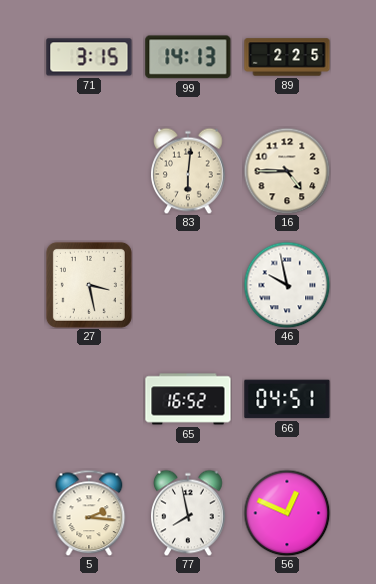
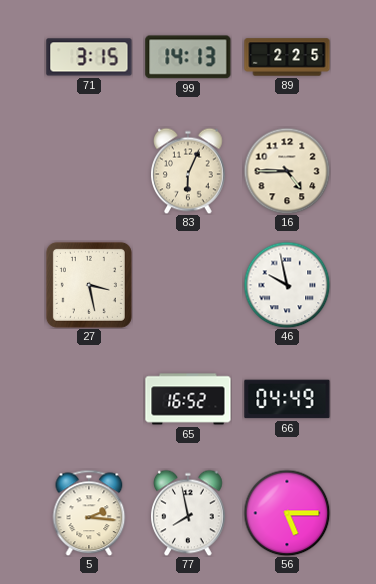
83: 6:01 -> 6:04 (189, 171)
66: 04:51 -> 04:49 (287, 399)
56: 12:49 -> 5:15 (287, 513)
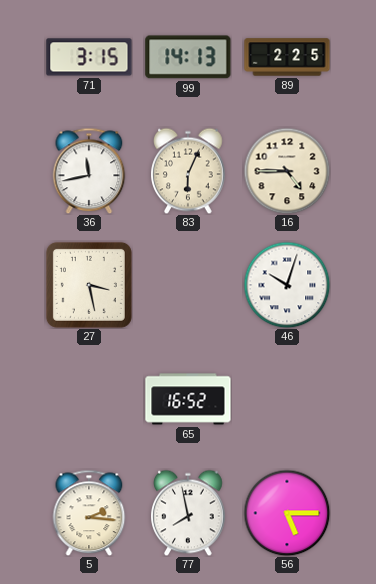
36: none -> 11:43 (89, 171)
46: 9:58 -> 10:03 (287, 285)
66: 04:49 -> none (287, 399)
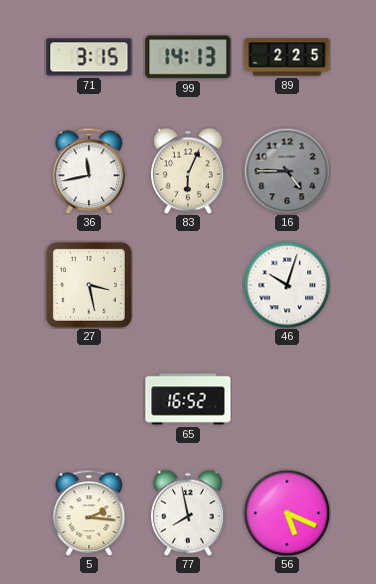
16 dial: cream -> grey (287, 171)
56: 5:15 -> 5:19 (287, 513)
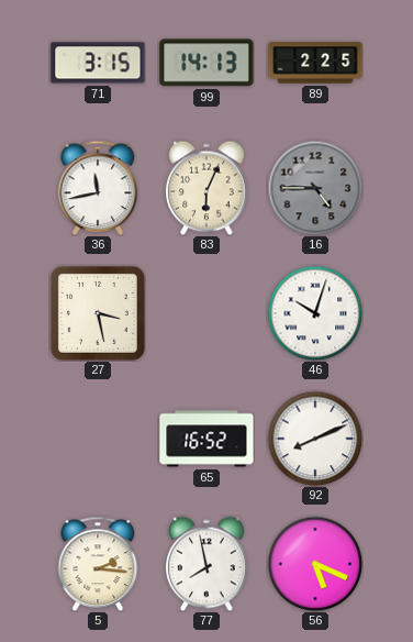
92: none -> 8:11 (315, 439)
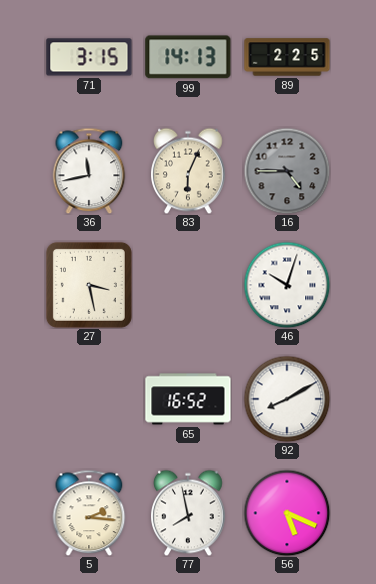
92: 8:11 -> 8:10 (287, 399)
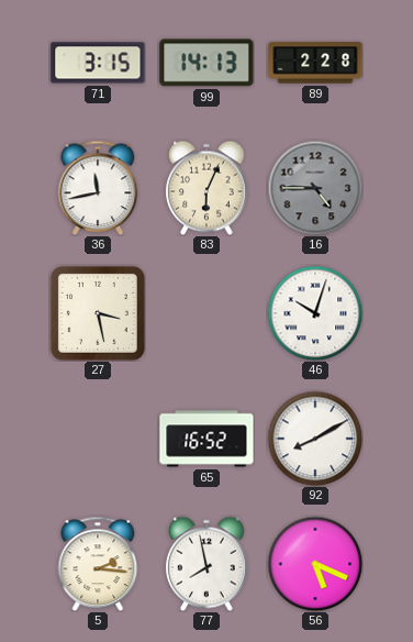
89: 2:25 -> 2:28 (315, 63)
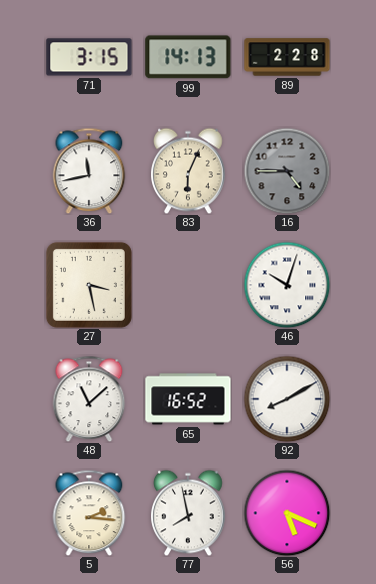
48: none -> 11:08 (89, 399)
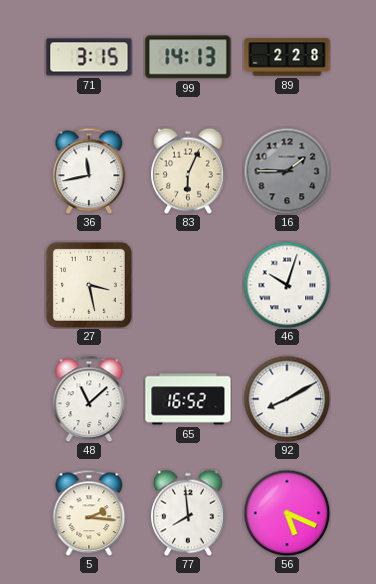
16: 4:45 -> 1:45 (287, 171)
77: 7:58 -> 7:59 (189, 513)
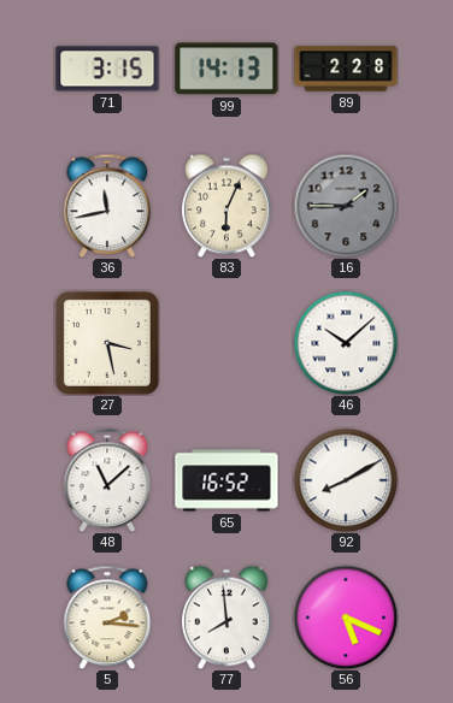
46: 10:03 -> 10:08 (346, 343)
